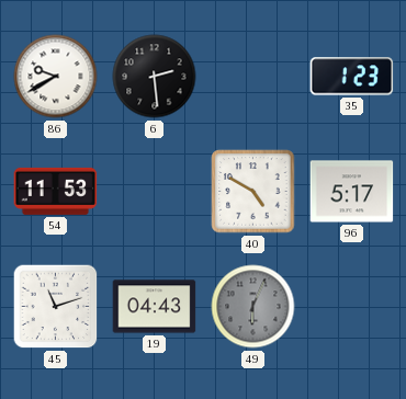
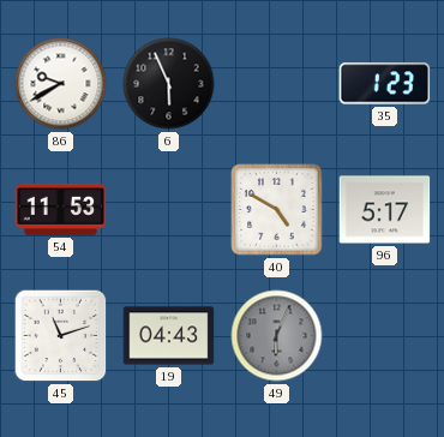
6: 2:29 -> 5:56 (169, 84)
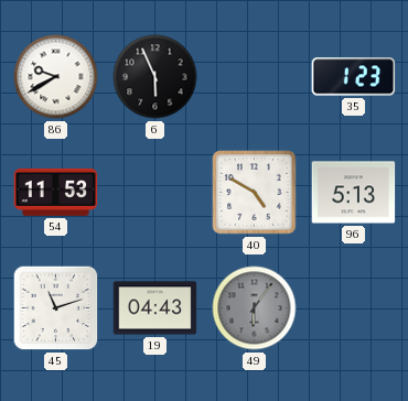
96: 5:17 -> 5:13 (354, 193)
49: 6:04 -> 6:06 (255, 308)
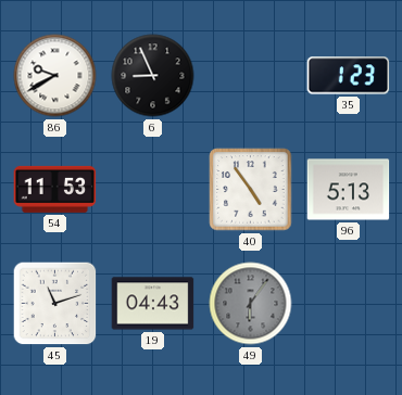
6: 5:56 -> 8:56 (153, 76)
40: 4:50 -> 4:54 (251, 190)
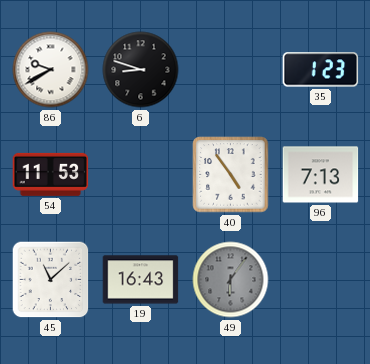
6: 8:56 -> 8:48 (141, 70)
96: 5:13 -> 7:13 (321, 175)
45: 11:12 -> 11:08 (51, 280)
19: 04:43 -> 16:43 (141, 280)
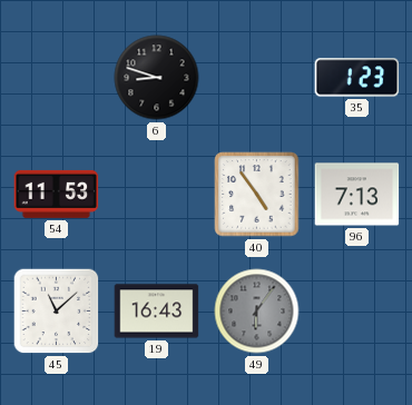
86: 9:40 -> none (51, 70)
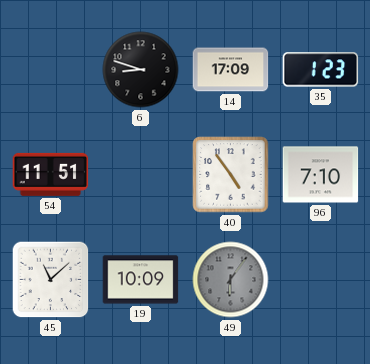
14: none -> 17:09 (231, 70)
54: 11:53 -> 11:51 (51, 174)
96: 7:13 -> 7:10 (321, 175)
19: 16:43 -> 10:09 (141, 280)
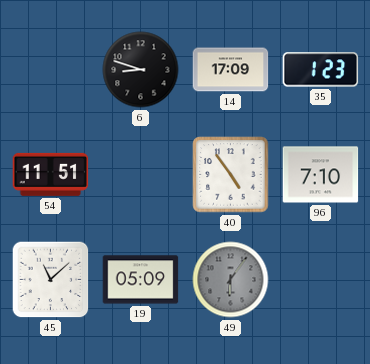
19: 10:09 -> 05:09 (141, 280)
